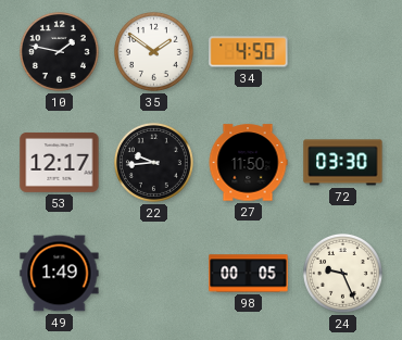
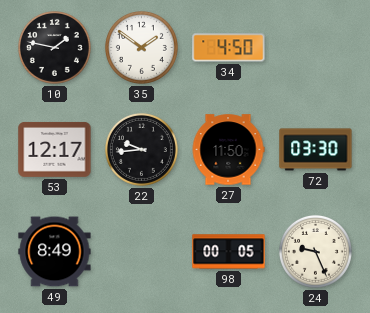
49: 1:49 -> 8:49 (55, 252)
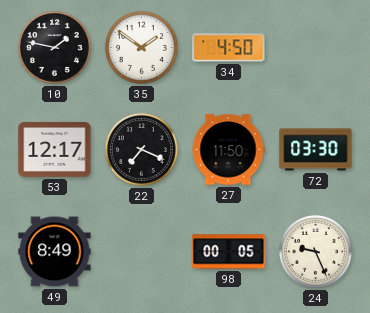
22: 9:44 -> 7:19 (141, 149)
